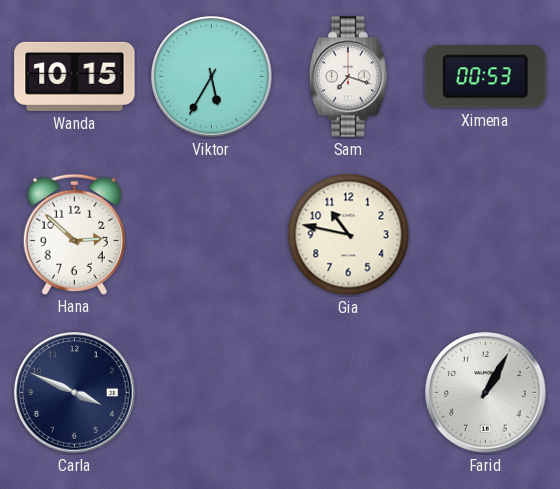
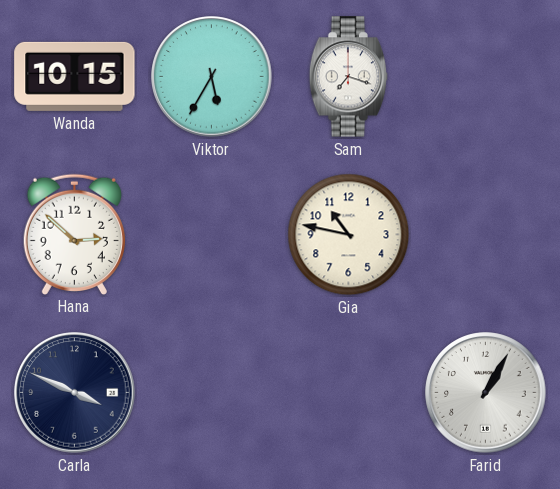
Ximena: 00:53 -> none (486, 77)
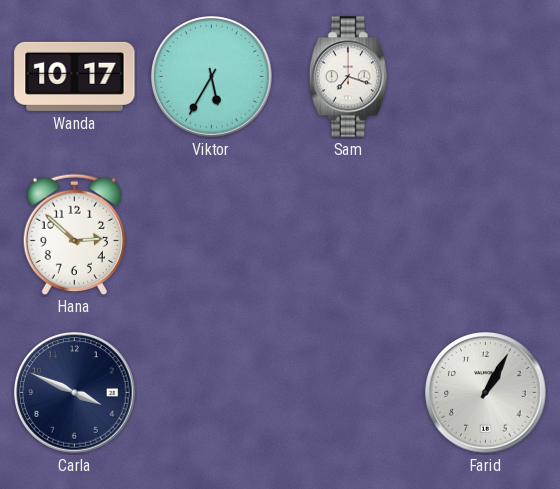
Wanda: 10:15 -> 10:17 (75, 76)
Gia: 10:47 -> none (349, 235)
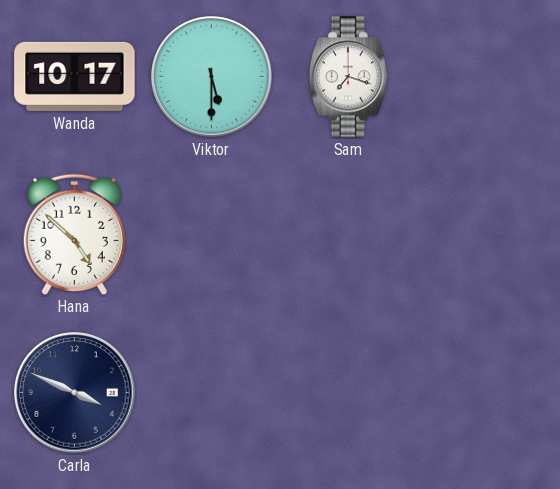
Viktor: 5:35 -> 5:30 (212, 77)
Hana: 2:52 -> 4:52 (74, 234)
Farid: 1:05 -> none (486, 393)
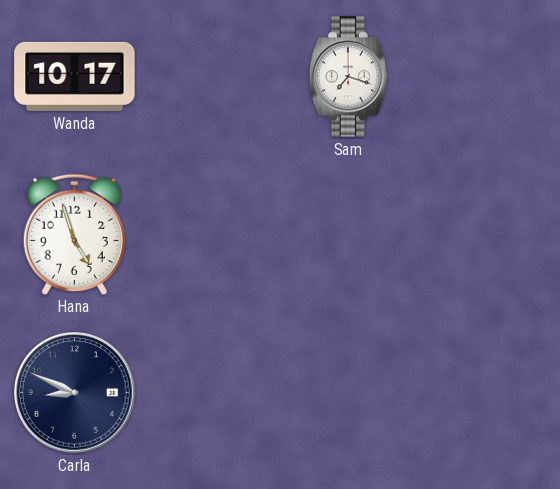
Viktor: 5:30 -> none (212, 77)
Hana: 4:52 -> 4:57 (74, 234)
Carla: 3:49 -> 8:49 (75, 393)
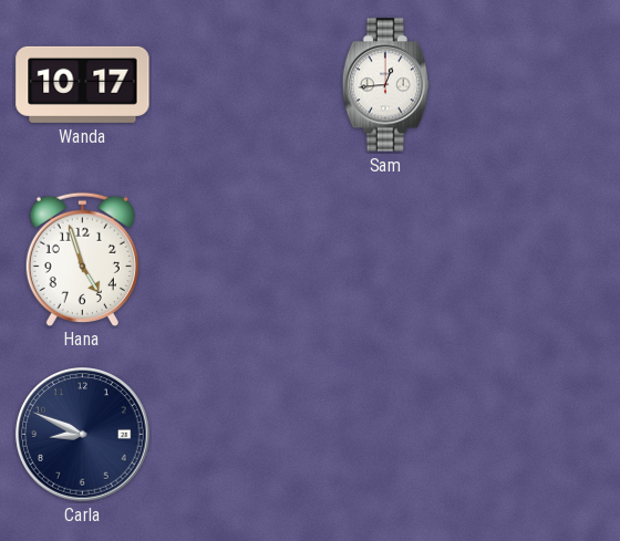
Sam: 7:18 -> 12:44 (386, 85)
